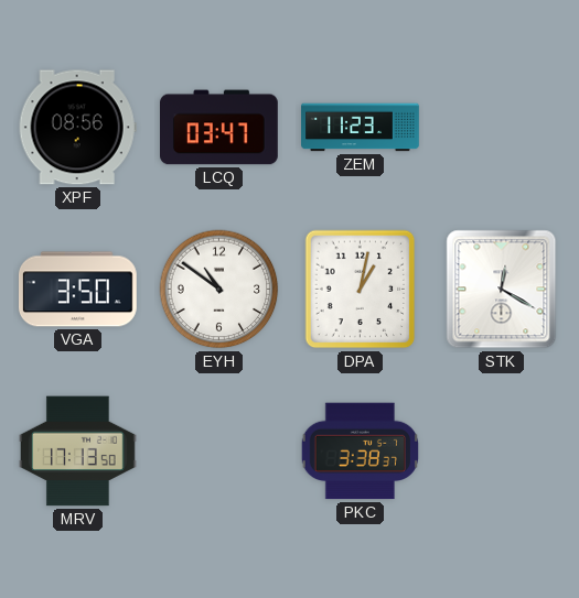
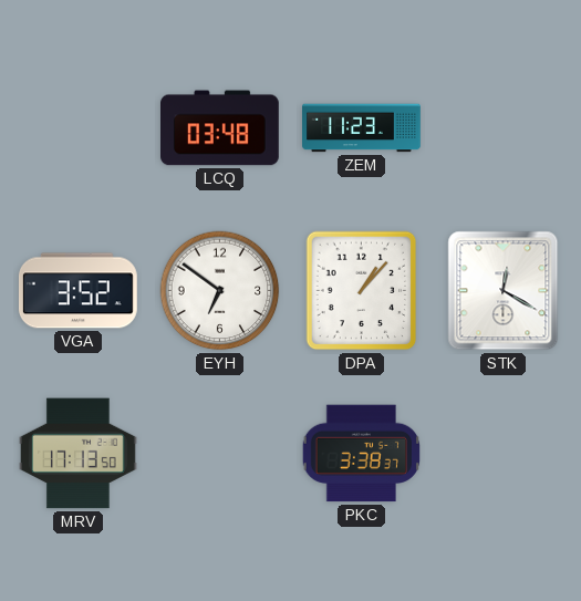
XPF: 08:56 -> none (77, 128)
LCQ: 03:47 -> 03:48 (220, 128)
VGA: 3:50 -> 3:52 (77, 291)
EYH: 10:51 -> 6:51 (220, 291)
DPA: 1:02 -> 1:07 (362, 291)
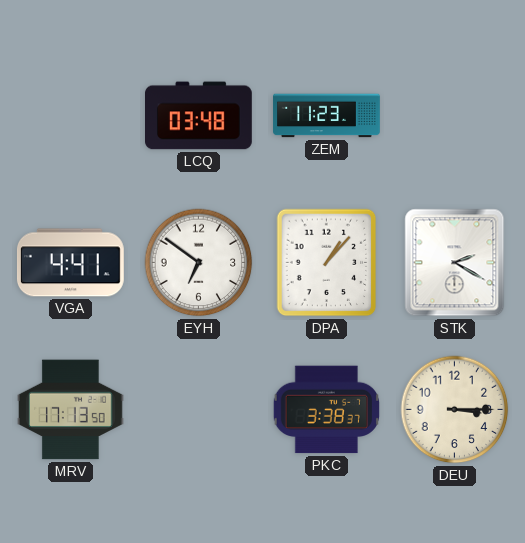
VGA: 3:52 -> 4:41 (70, 263)
STK: 12:20 -> 2:20 (455, 263)
DEU: none -> 3:15 (455, 410)
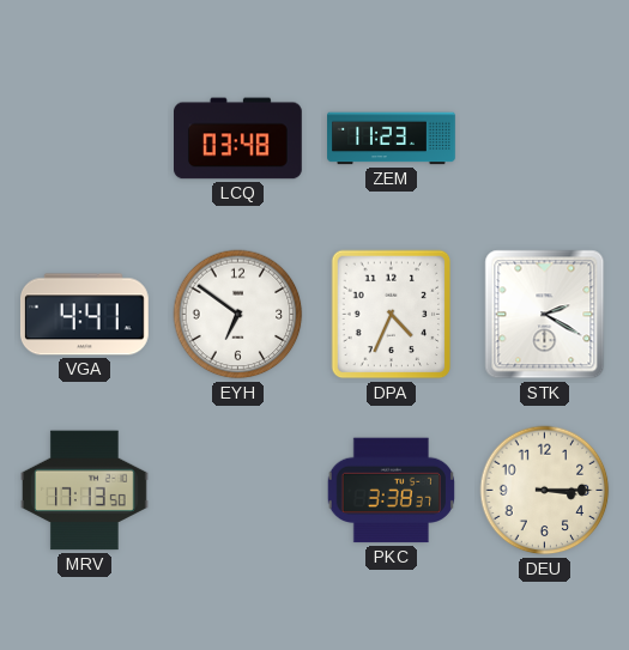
DPA: 1:07 -> 4:34 (392, 315)
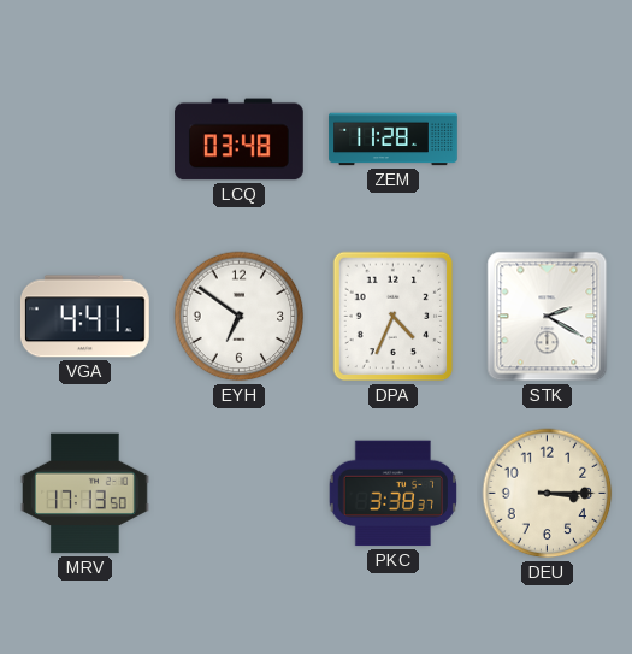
ZEM: 11:23 -> 11:28 (394, 140)
